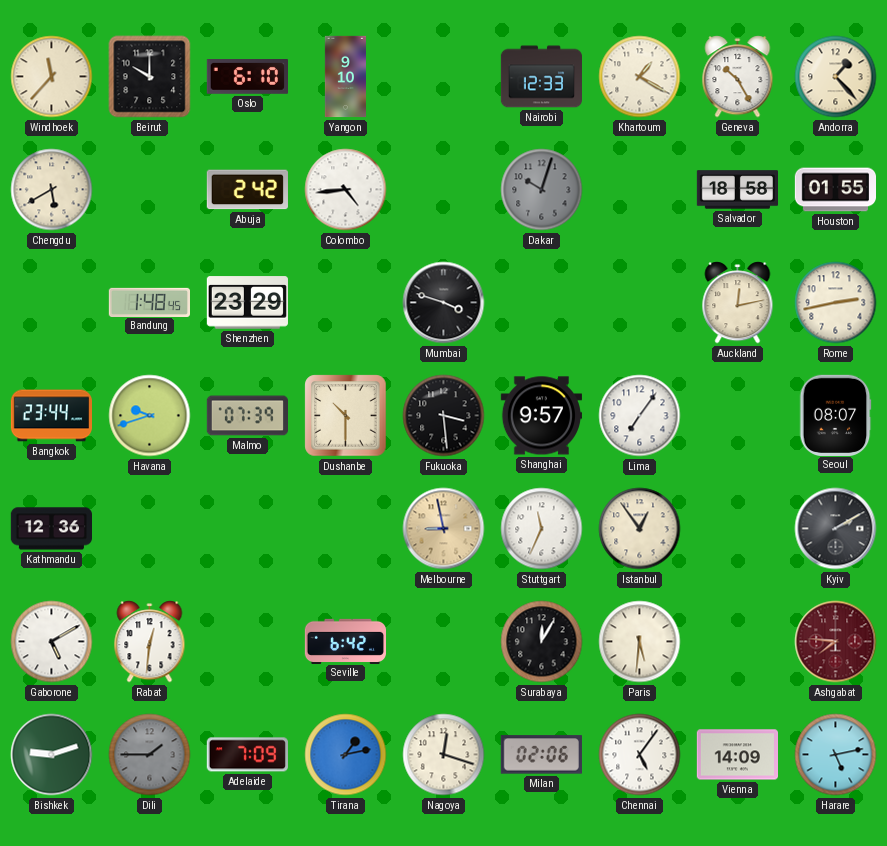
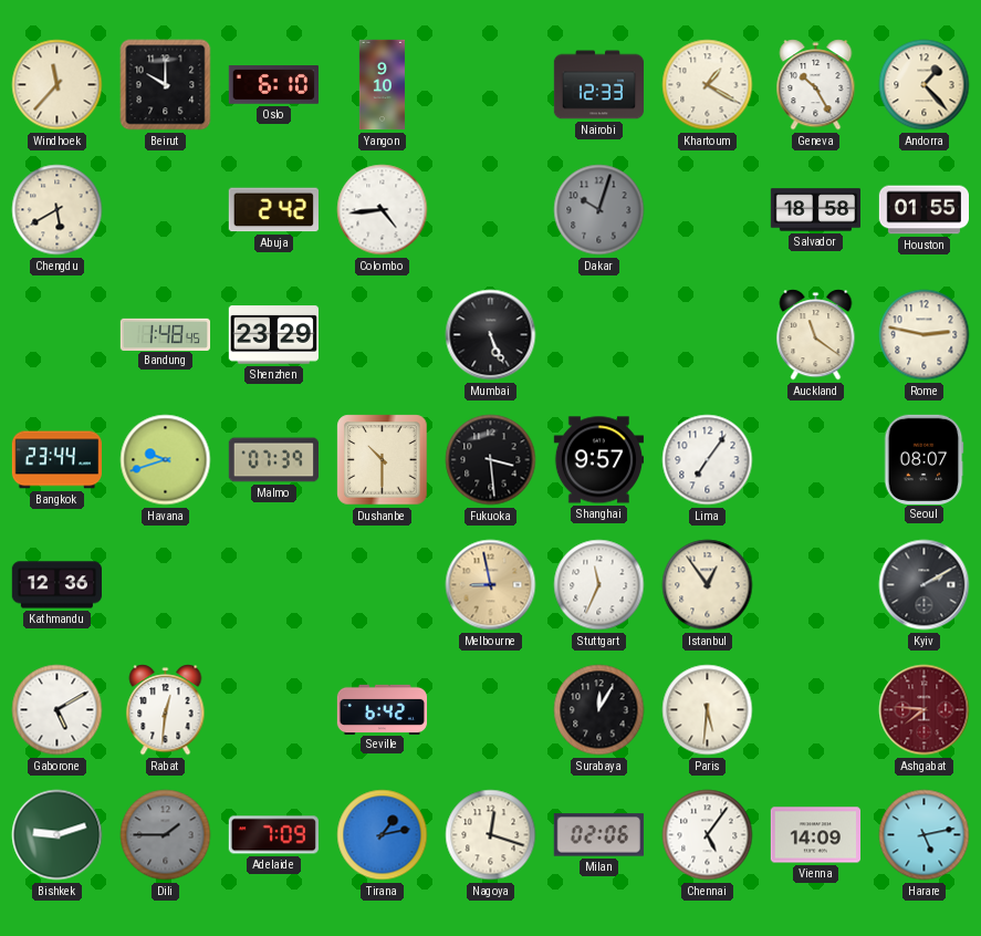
Mumbai: 3:48 -> 5:26 (491, 335)
Auckland: 12:13 -> 11:21 (816, 335)
Rome: 2:43 -> 2:47 (925, 335)
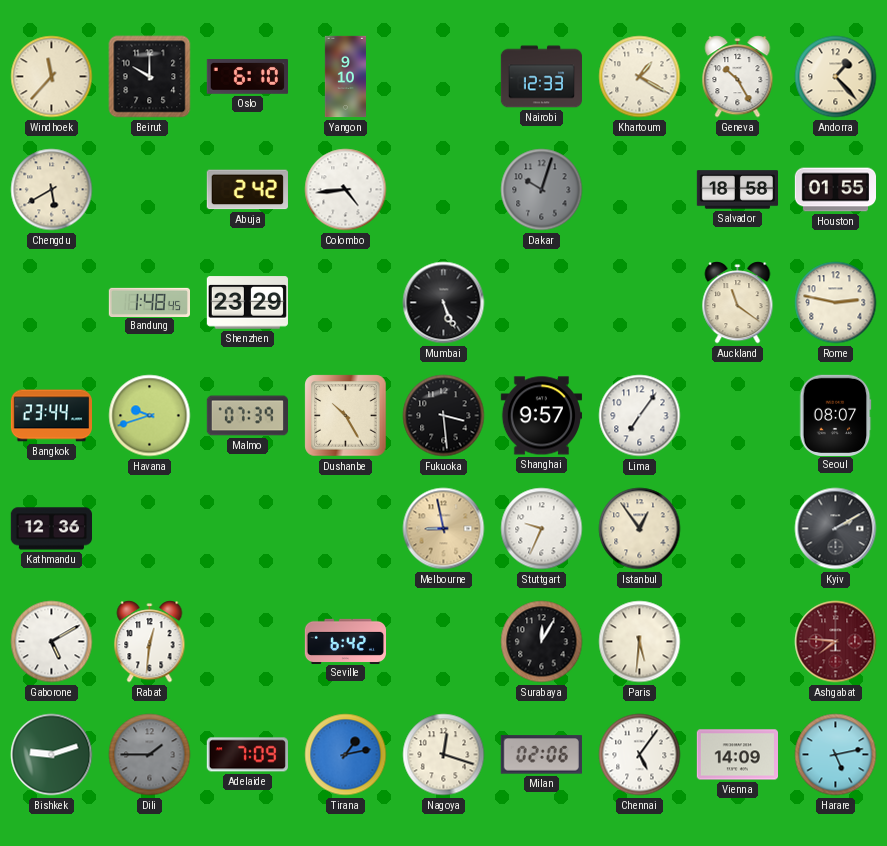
Dushanbe: 10:30 -> 10:25 (346, 416)
Stuttgart: 11:34 -> 9:34 (542, 529)
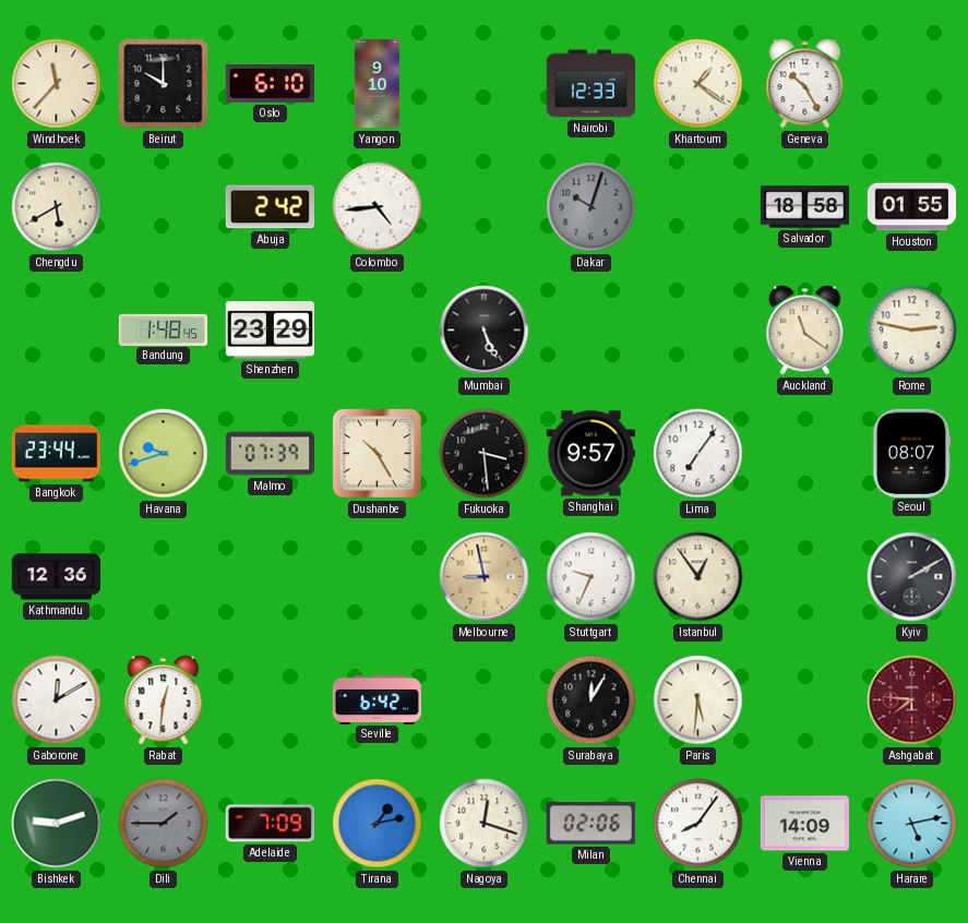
Khartoum: 1:20 -> 1:21 (698, 84)
Andorra: 1:23 -> none (836, 77)
Gaborone: 5:10 -> 12:10 (57, 700)
Chennai: 5:06 -> 8:06 (698, 824)
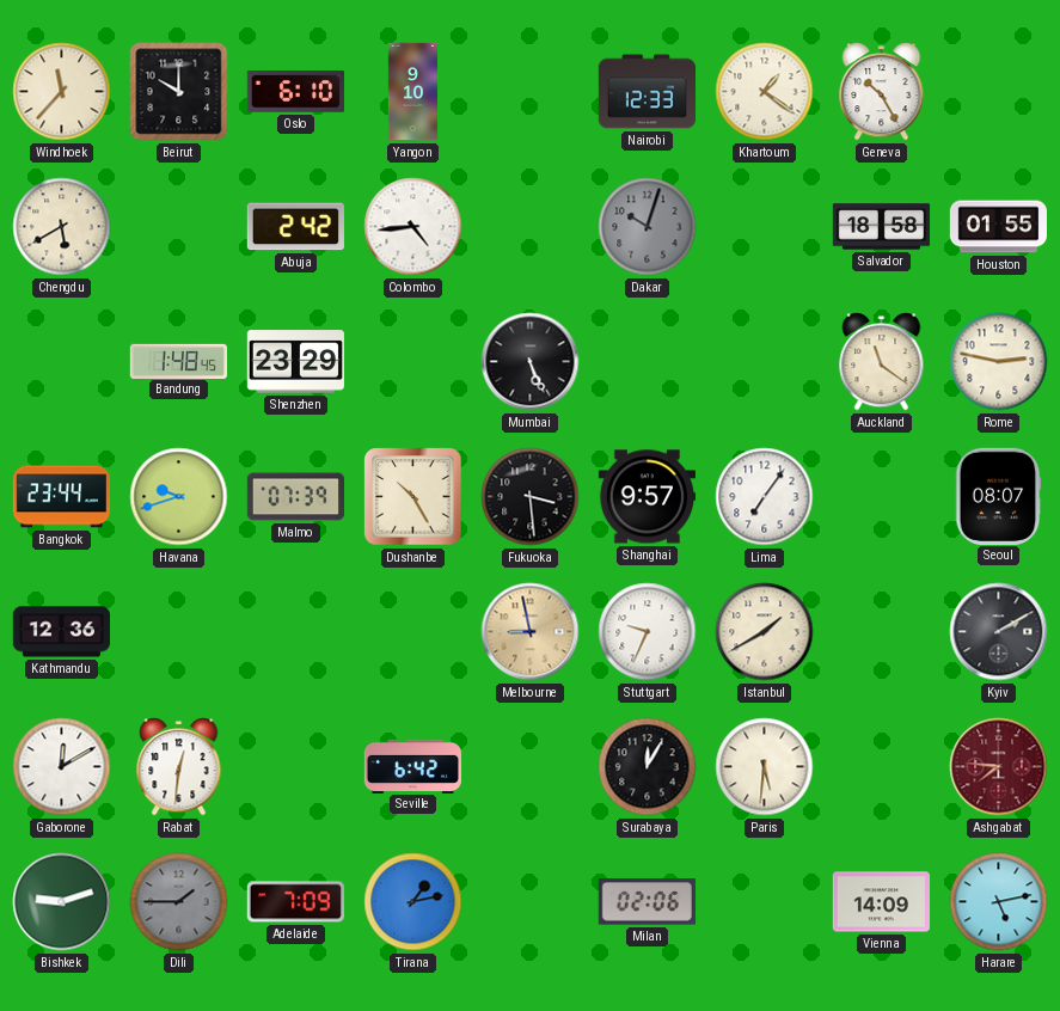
Istanbul: 12:54 -> 1:40 (765, 632)
Nagoya: 12:18 -> none (485, 824)
Chennai: 8:06 -> none (698, 824)
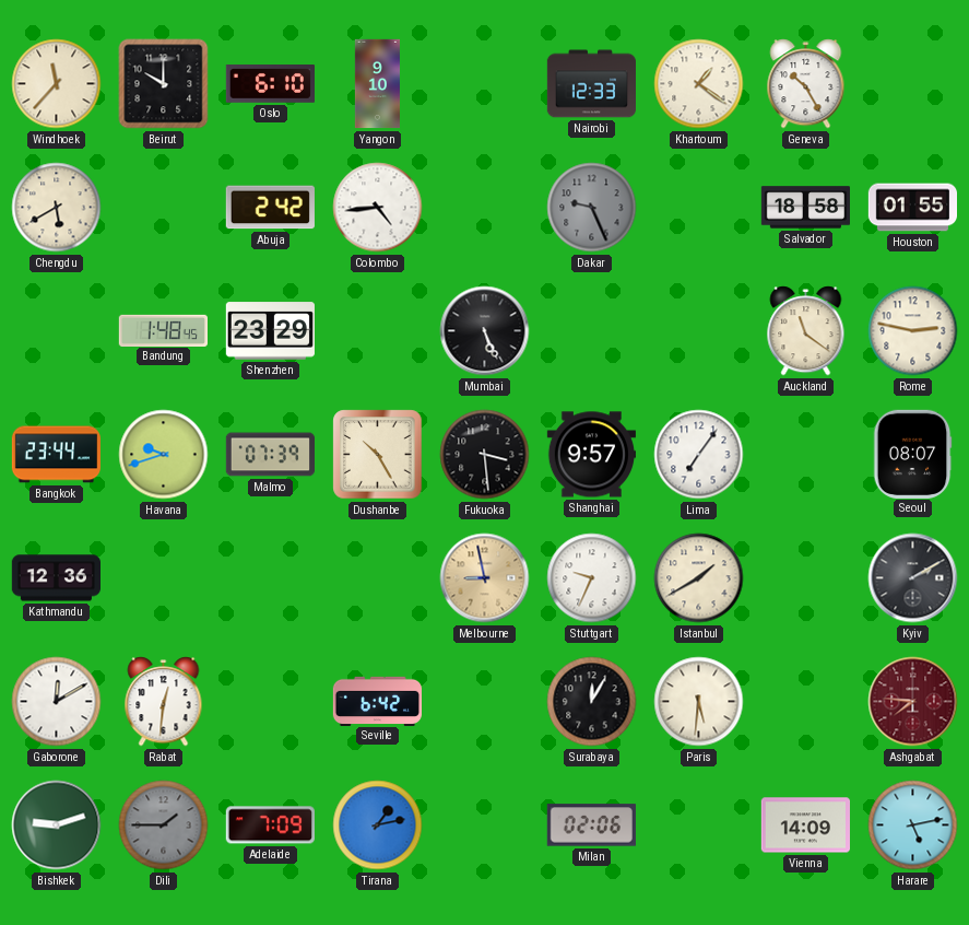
Dakar: 10:03 -> 9:26 (592, 208)
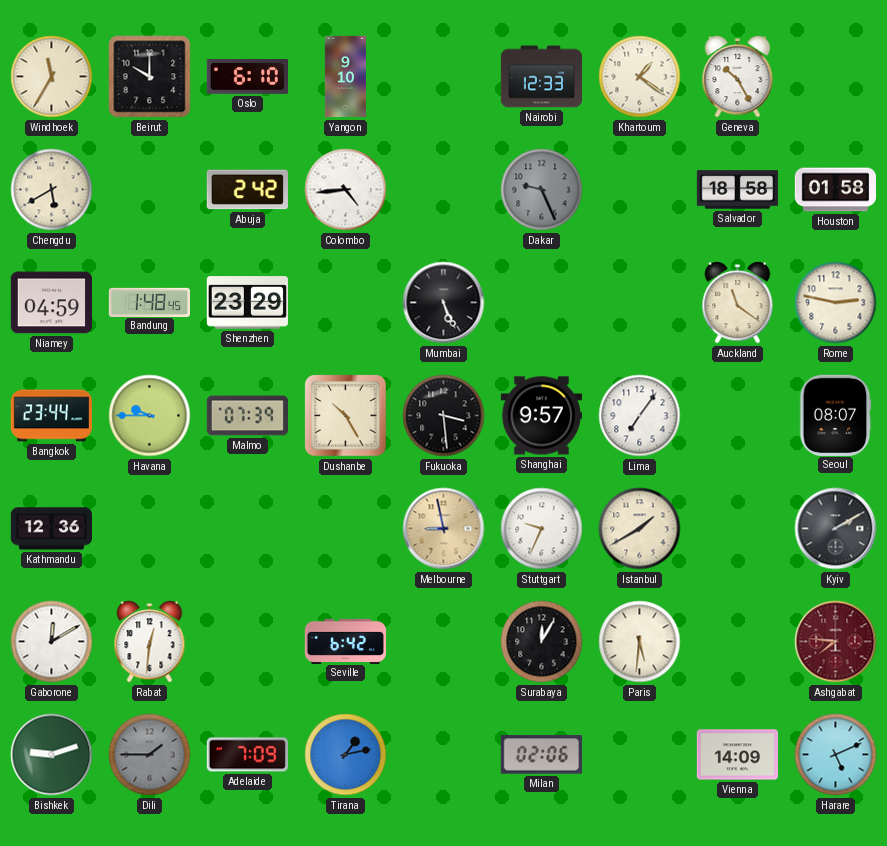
Windhoek: 11:37 -> 11:35 (52, 77)
Houston: 01:55 -> 01:58 (835, 190)
Niamey: none -> 04:59 (51, 303)
Havana: 9:42 -> 9:45 (150, 416)
Harare: 5:13 -> 5:11 (836, 755)
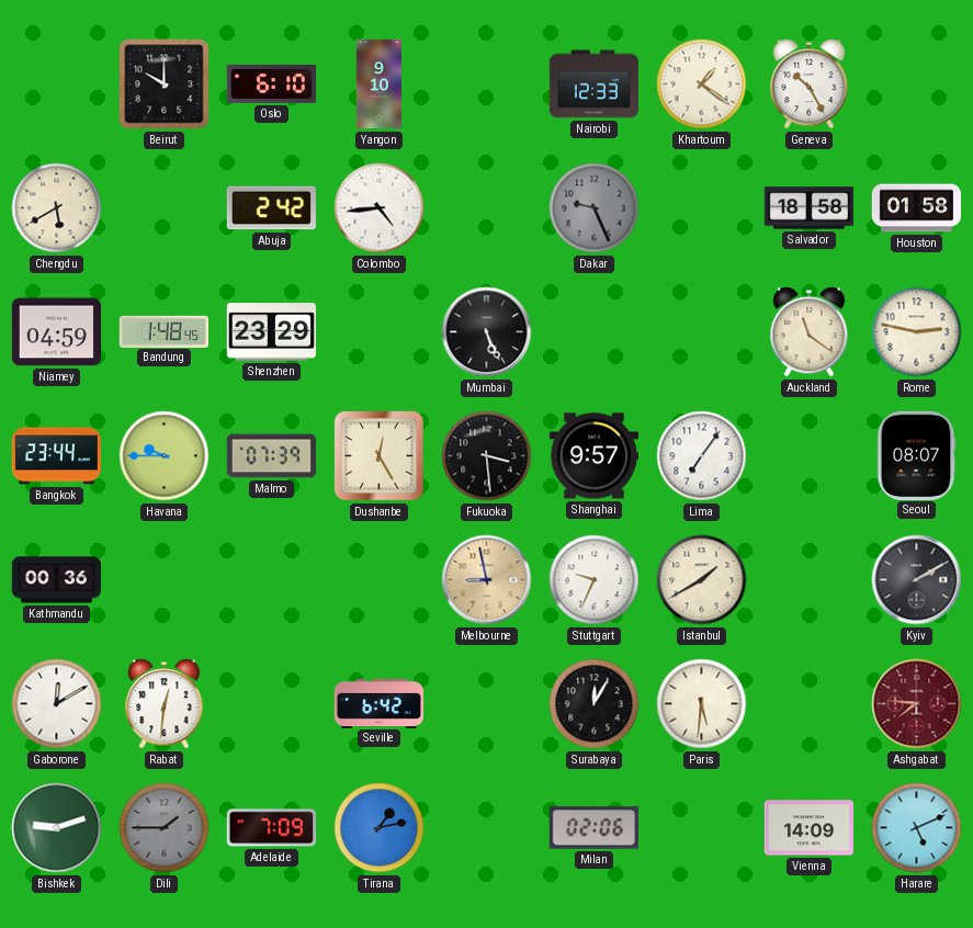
Windhoek: 11:35 -> none (52, 77)
Dushanbe: 10:25 -> 12:25 (380, 456)
Kathmandu: 12:36 -> 00:36 (56, 580)
